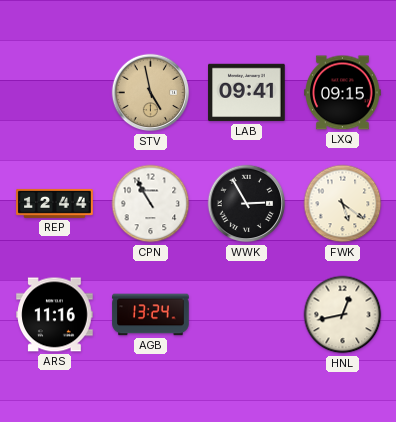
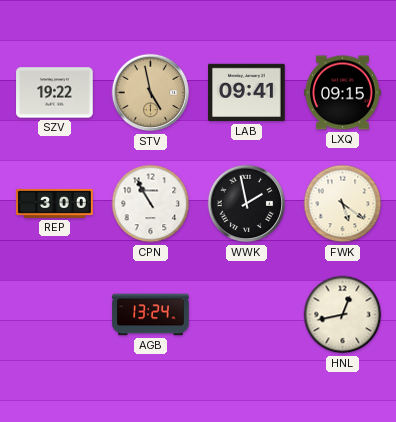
SZV: none -> 19:22 (55, 93)
REP: 12:44 -> 3:00 (55, 203)
WWK: 2:55 -> 1:58 (247, 204)
ARS: 11:16 -> none (55, 315)
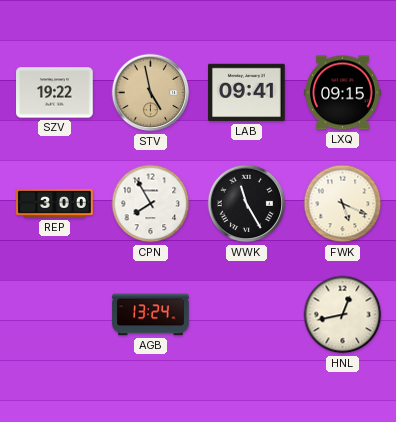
CPN: 10:55 -> 7:55 (151, 204)
WWK: 1:58 -> 11:25 (247, 204)
FWK: 5:21 -> 5:19 (343, 204)
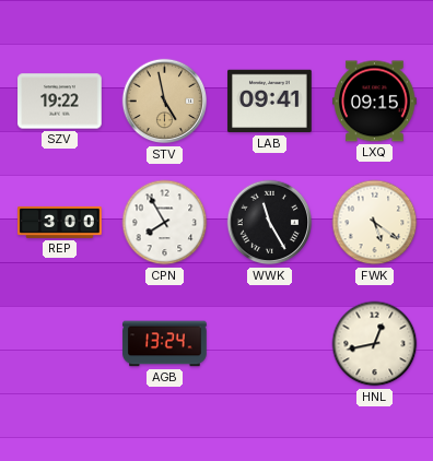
FWK: 5:19 -> 5:21 (375, 223)
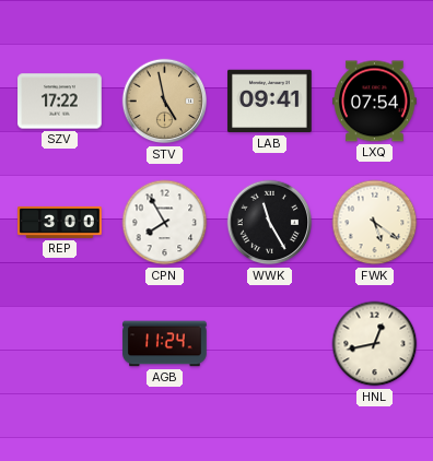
SZV: 19:22 -> 17:22 (60, 102)
LXQ: 09:15 -> 07:54 (375, 102)
AGB: 13:24 -> 11:24 (165, 344)
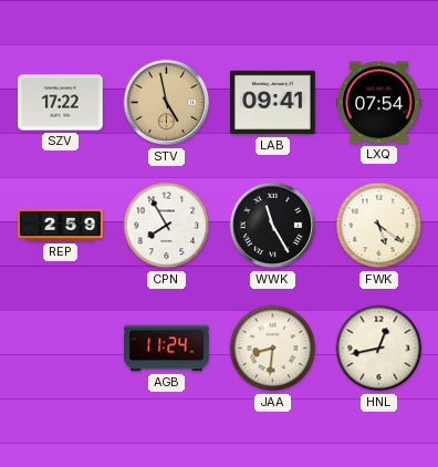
REP: 3:00 -> 2:59 (61, 225)
JAA: none -> 8:31 (273, 349)
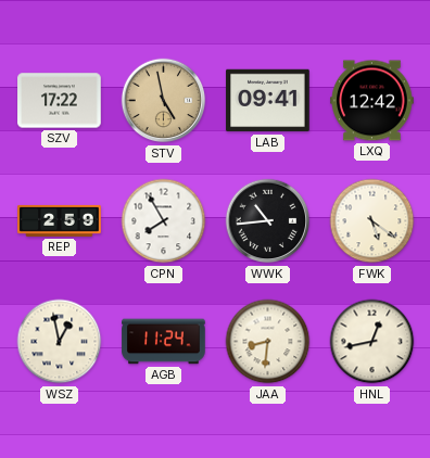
LXQ: 07:54 -> 12:42 (372, 101)
WWK: 11:25 -> 10:44 (268, 221)
WSZ: none -> 12:58 (60, 342)
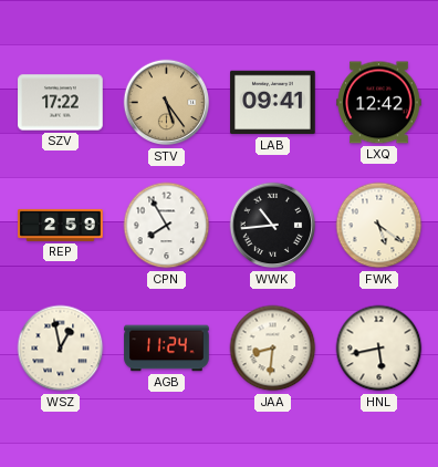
STV: 4:58 -> 5:24 (167, 103)
HNL: 12:43 -> 5:43 (379, 349)
